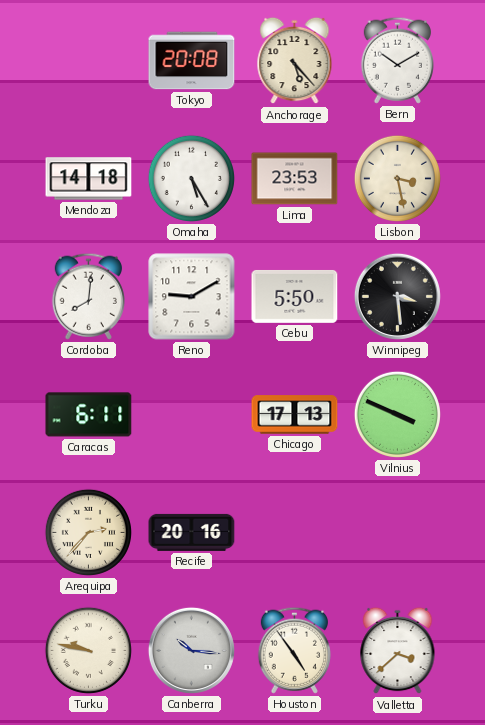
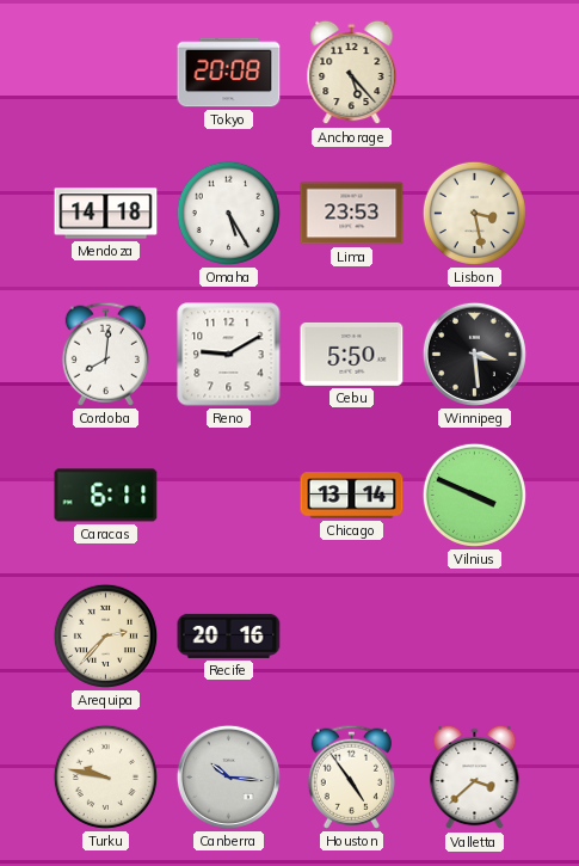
Bern: 10:10 -> none (397, 60)
Chicago: 17:13 -> 13:14 (352, 496)
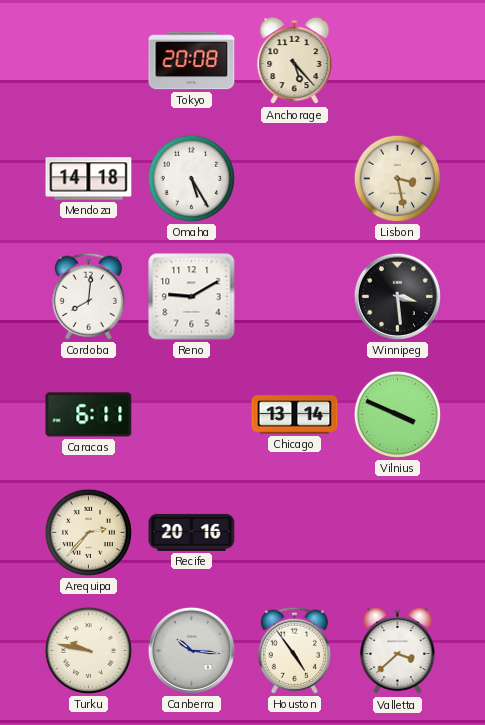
Lima: 23:53 -> none (352, 214)
Cebu: 5:50 -> none (352, 354)
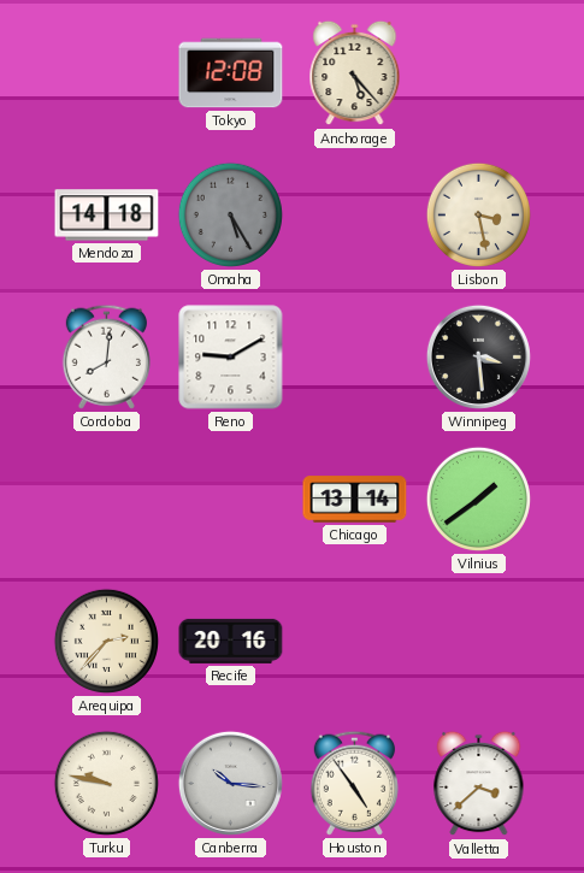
Tokyo: 20:08 -> 12:08 (231, 73)
Omaha dial: white -> grey (230, 214)
Caracas: 6:11 -> none (89, 415)
Vilnius: 3:49 -> 1:39 (478, 499)
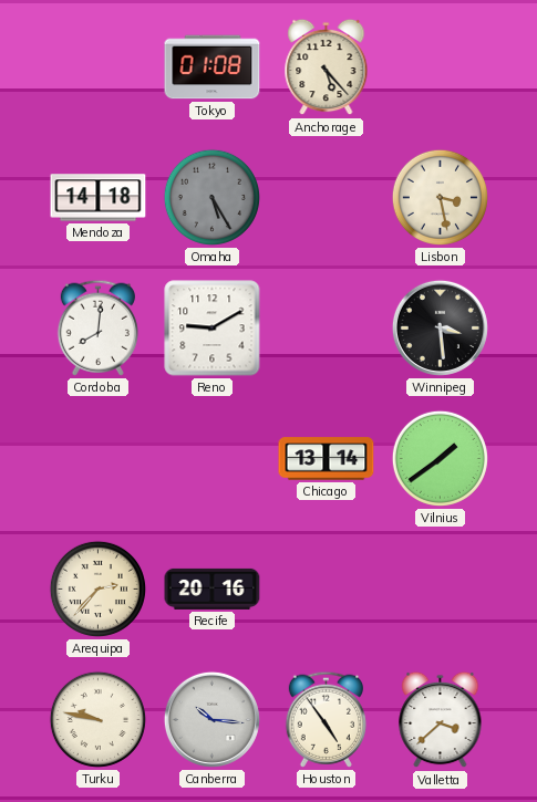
Tokyo: 12:08 -> 01:08 (213, 67)
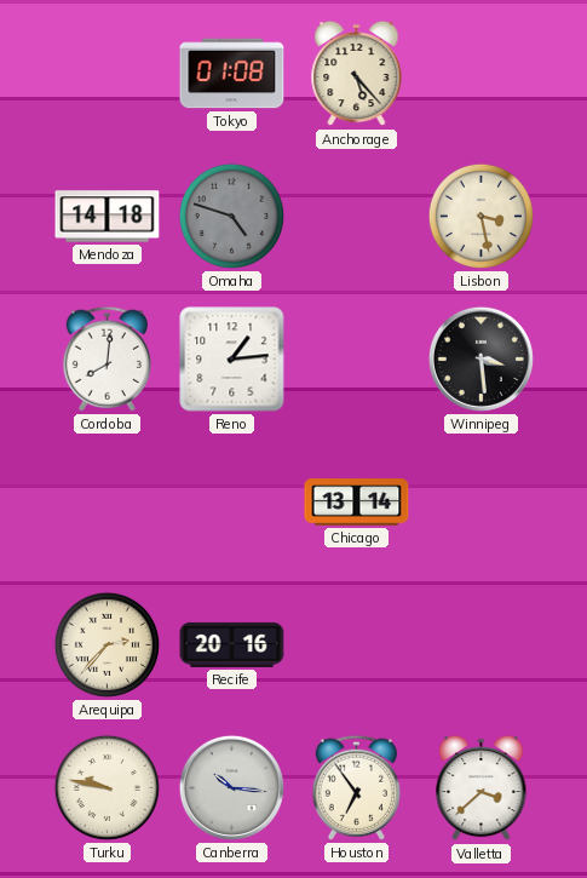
Omaha: 5:25 -> 4:48 (231, 216)
Reno: 9:10 -> 1:14 (232, 360)
Vilnius: 1:39 -> none (440, 458)
Houston: 4:54 -> 6:54 (356, 787)
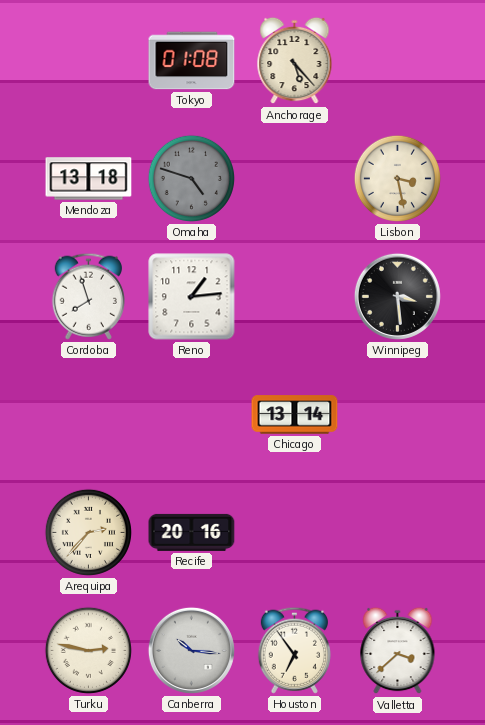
Mendoza: 14:18 -> 13:18 (89, 179)
Cordoba: 8:01 -> 7:57 (88, 296)
Turku: 9:47 -> 2:47 (88, 650)
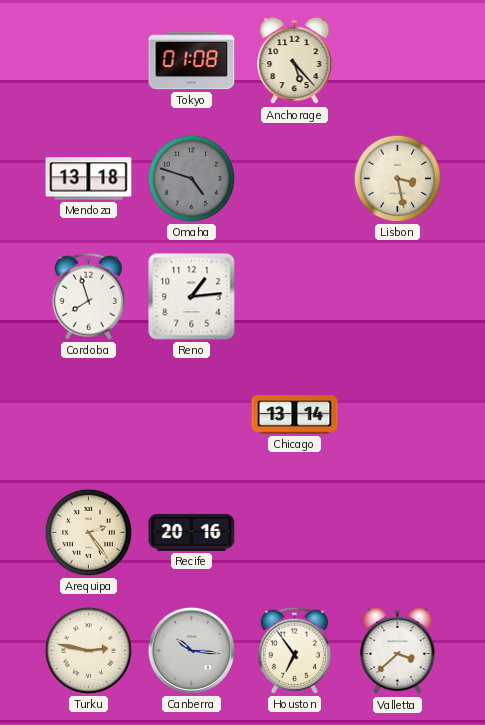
Winnipeg: 3:29 -> none (397, 296)
Arequipa: 2:37 -> 2:24 (88, 532)
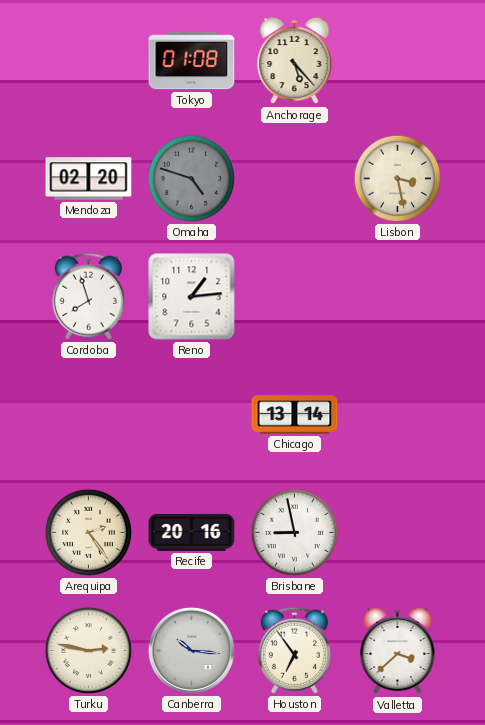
Mendoza: 13:18 -> 02:20 (89, 179)
Brisbane: none -> 8:58 (294, 532)
